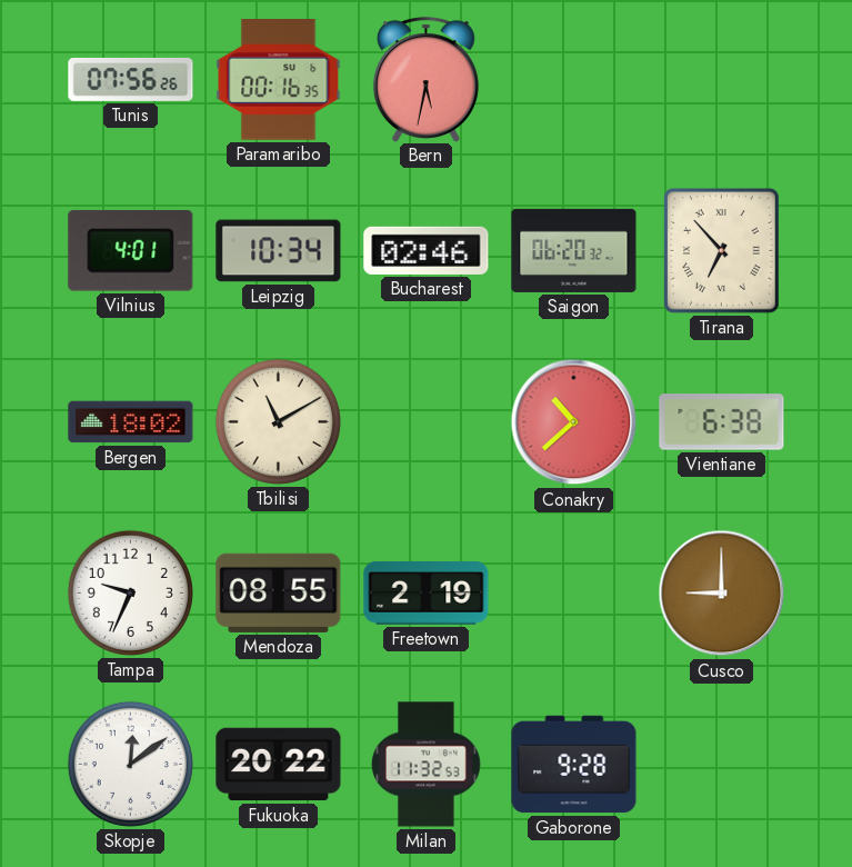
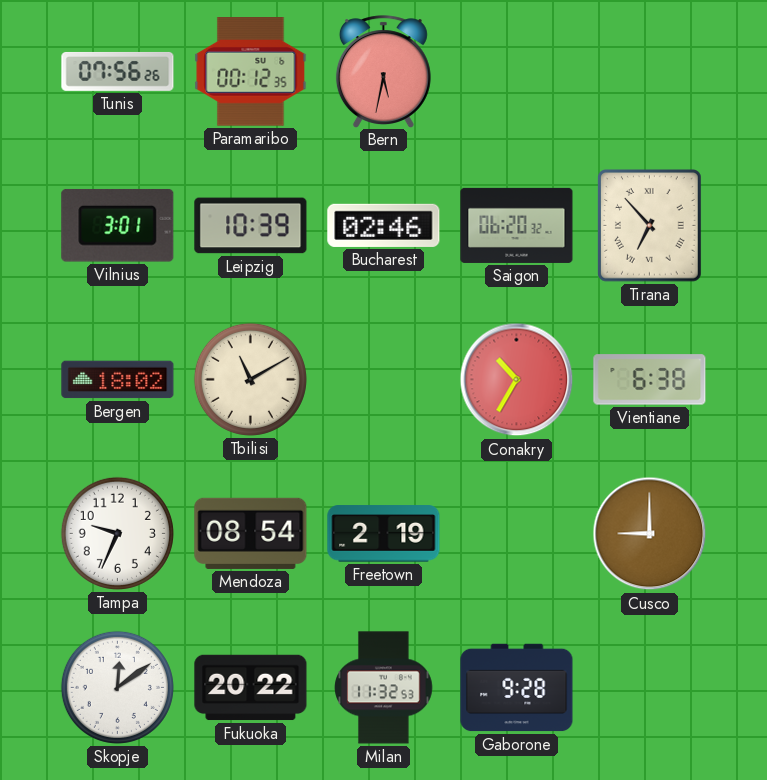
Paramaribo: 00:16 -> 00:12 (251, 72)
Vilnius: 4:01 -> 3:01 (118, 225)
Leipzig: 10:34 -> 10:39 (251, 226)
Conakry: 10:38 -> 10:35 (517, 380)
Mendoza: 08:55 -> 08:54 (251, 533)
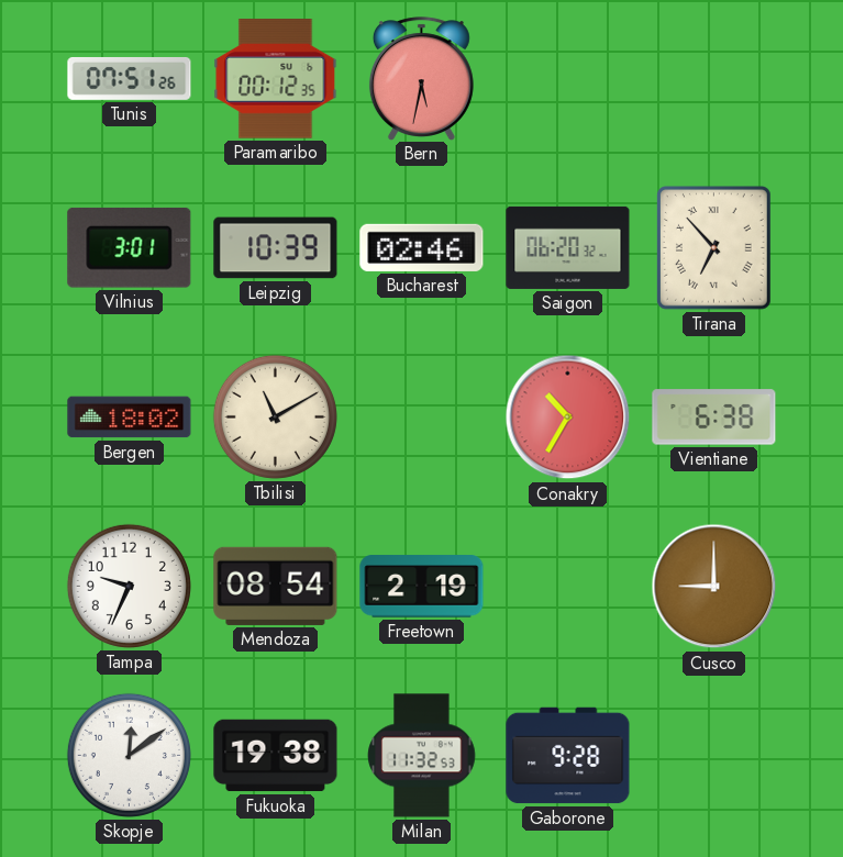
Tunis: 07:56 -> 07:51 (130, 78)
Fukuoka: 20:22 -> 19:38 (276, 756)
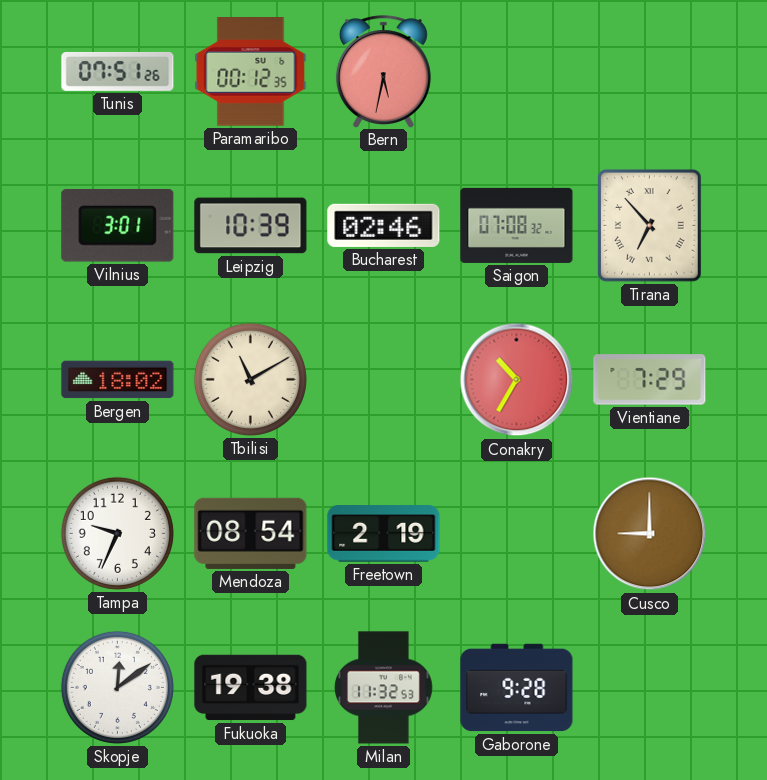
Saigon: 06:20 -> 07:08 (517, 225)
Vientiane: 6:38 -> 7:29 (650, 380)
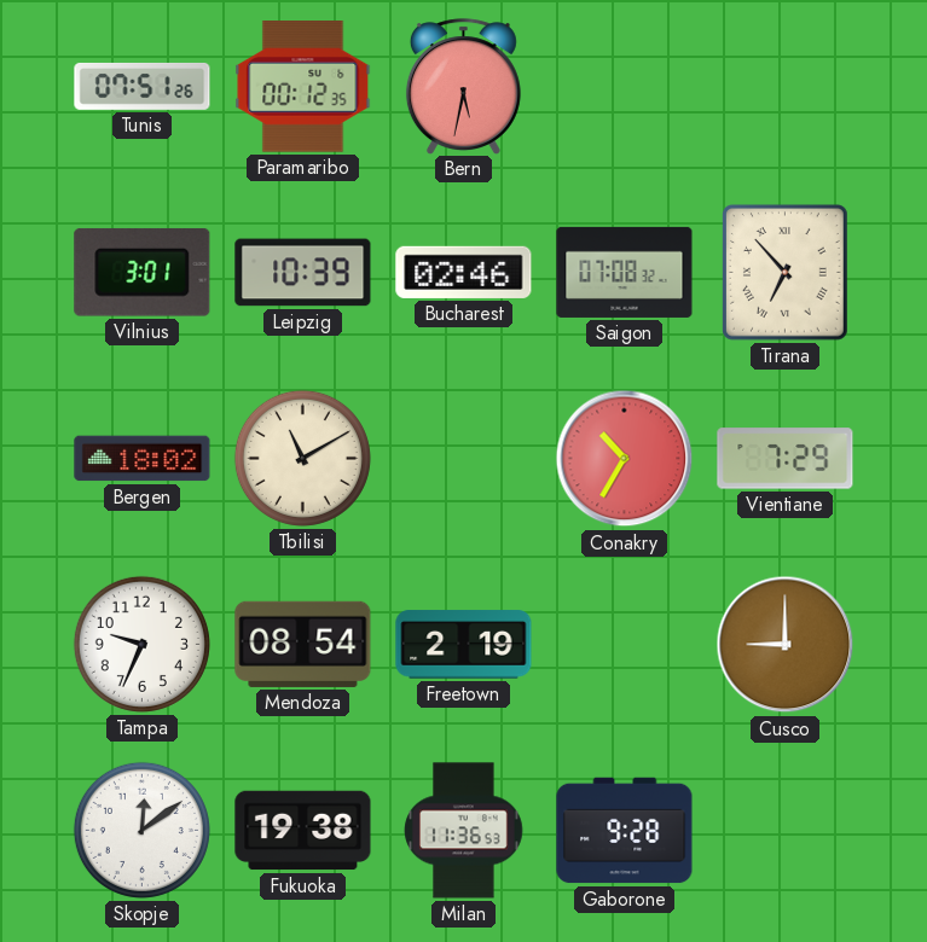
Milan: 11:32 -> 11:36 (464, 831)
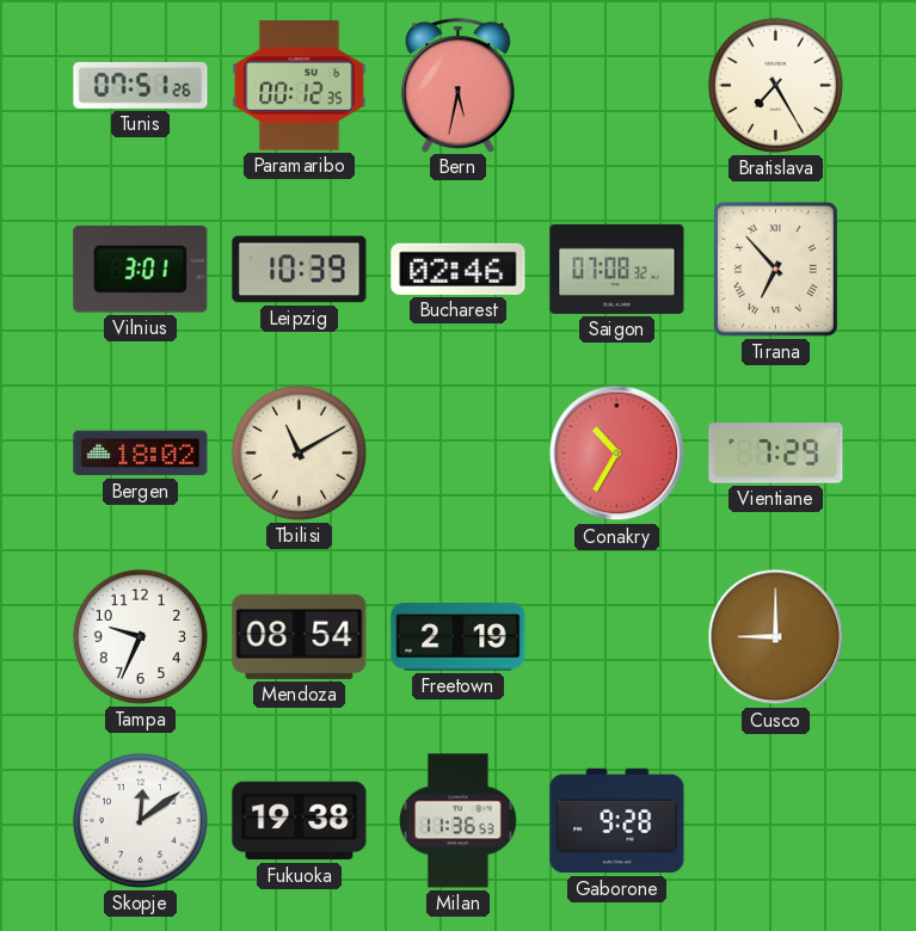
Bratislava: none -> 7:25 (775, 85)
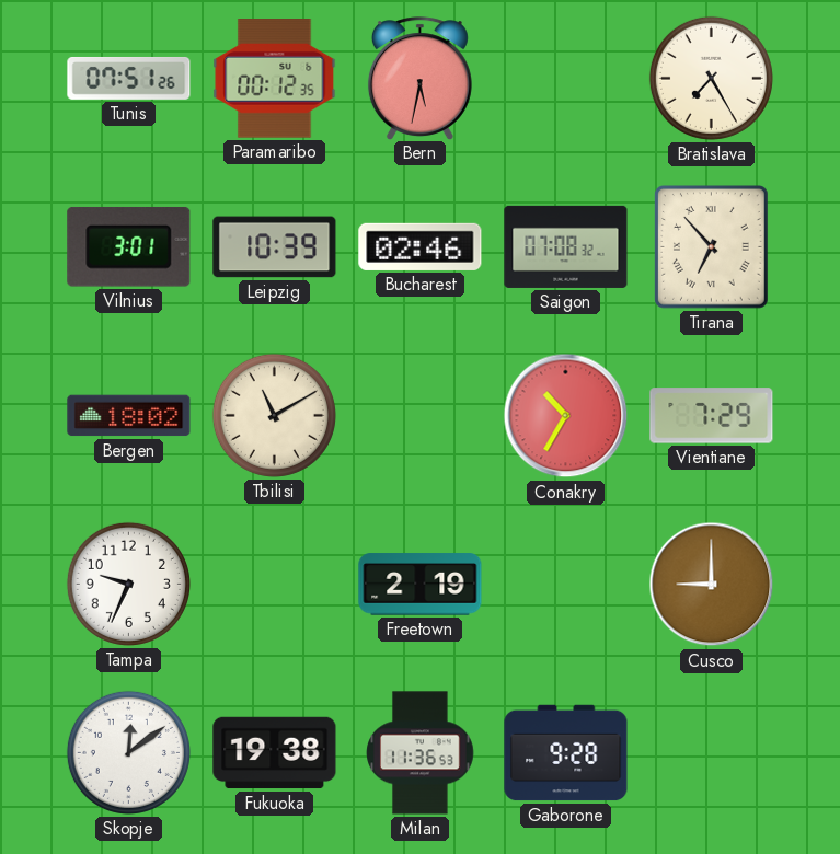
Mendoza: 08:54 -> none (300, 636)
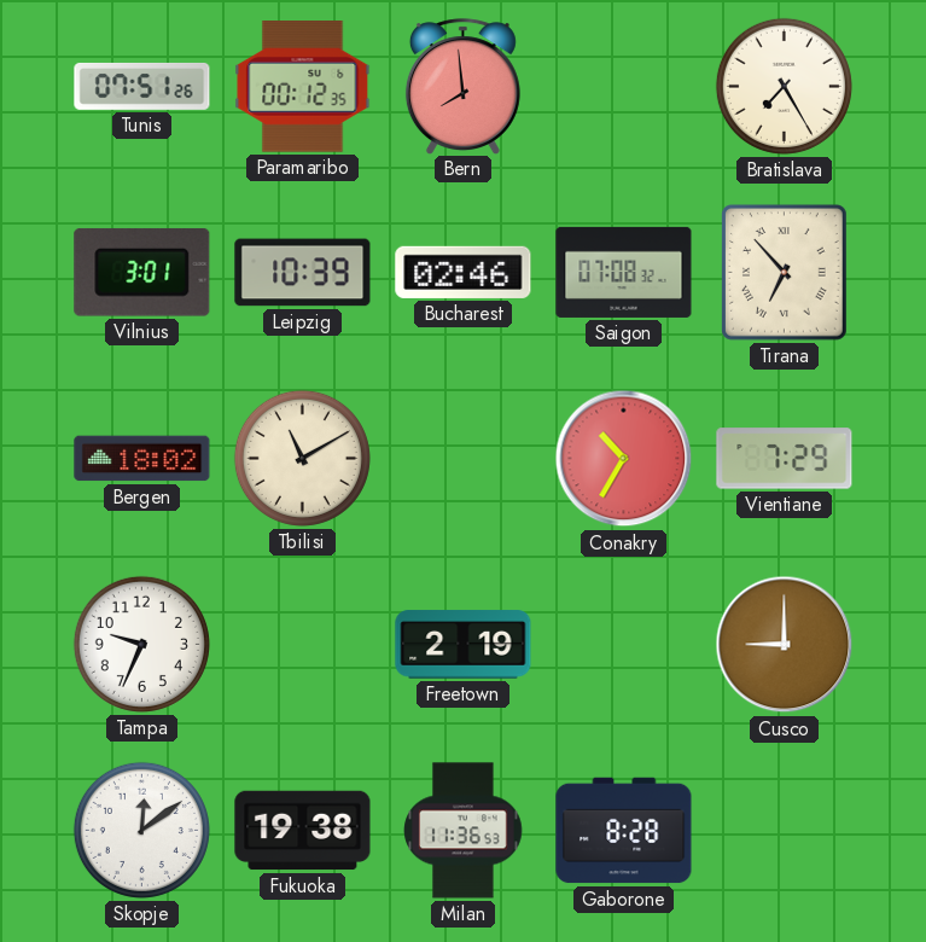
Bern: 5:32 -> 7:59 (462, 86)
Gaborone: 9:28 -> 8:28 (624, 831)
